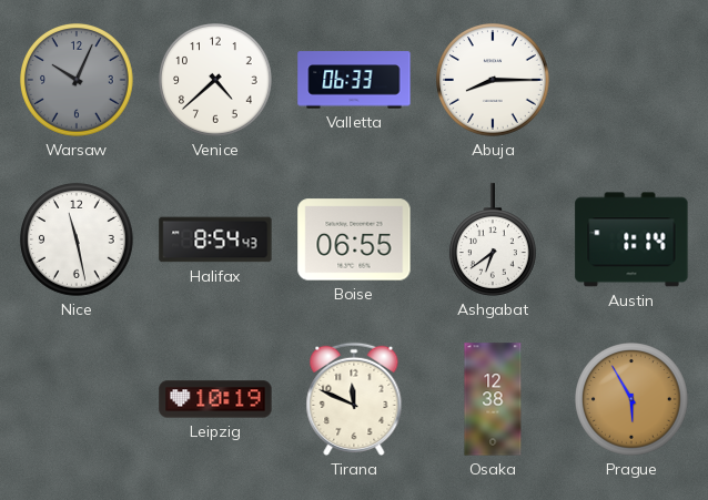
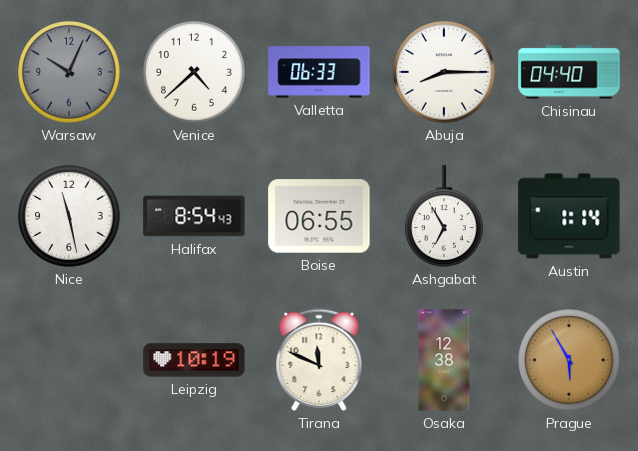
Chisinau: none -> 04:40 (569, 72)
Ashgabat: 6:39 -> 6:55 (444, 216)
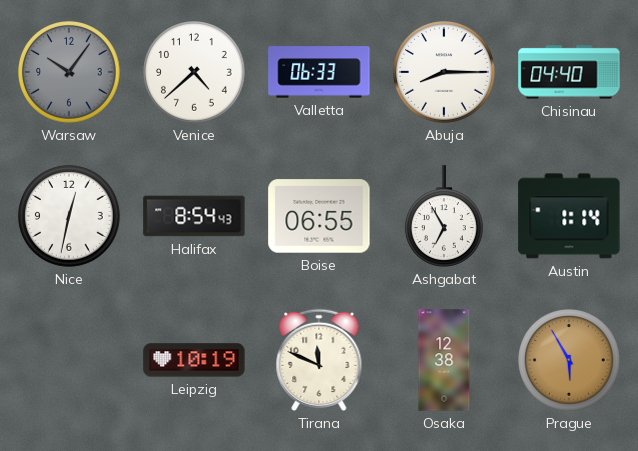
Warsaw: 10:04 -> 10:06 (70, 73)
Nice: 11:28 -> 12:32 (70, 217)
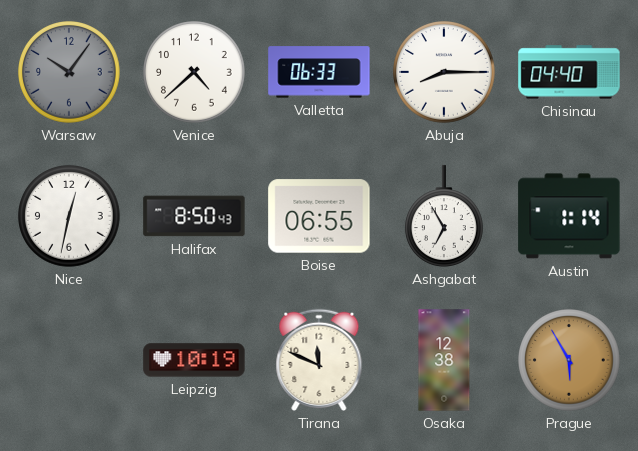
Halifax: 8:54 -> 8:50 (194, 216)
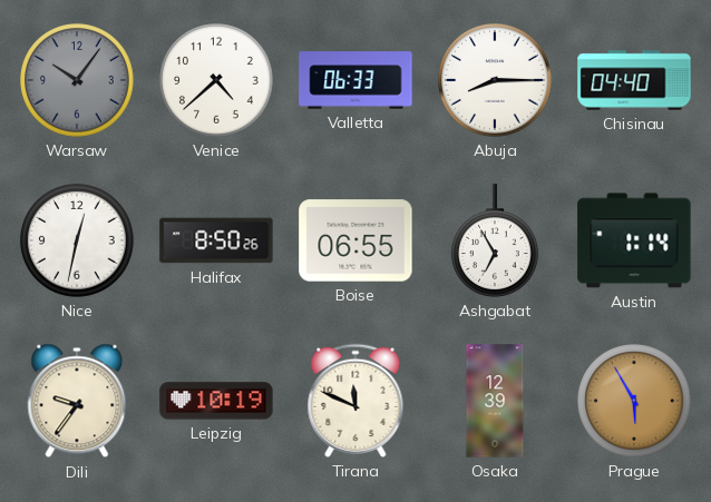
Halifax: 8:50:43 -> 8:50:26 (216, 240)
Dili: none -> 9:36 (77, 401)
Osaka: 12:38 -> 12:39 (495, 401)
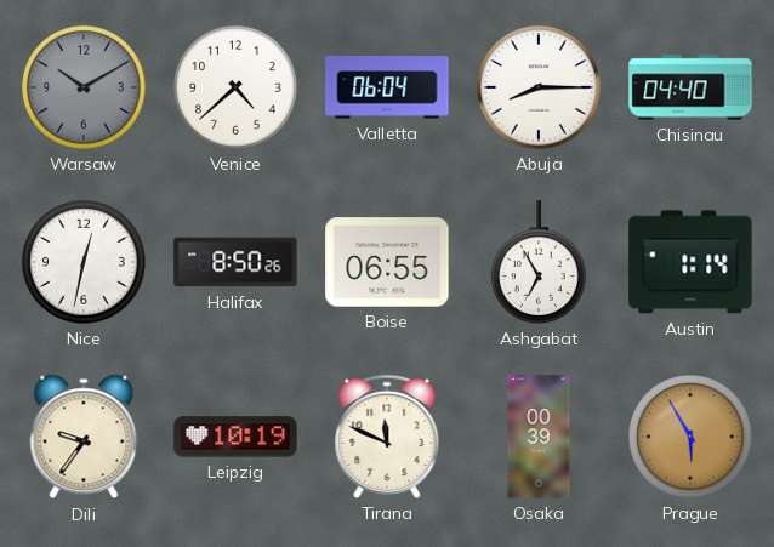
Warsaw: 10:06 -> 10:10 (85, 89)
Valletta: 06:33 -> 06:04 (387, 87)
Osaka: 12:39 -> 00:39 (539, 437)
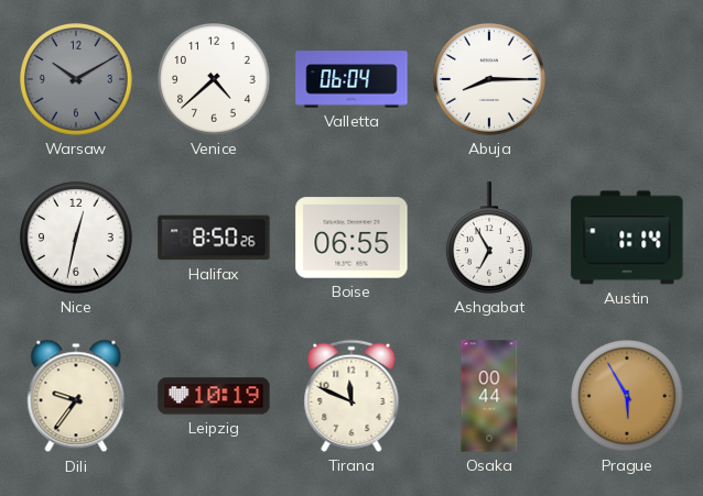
Chisinau: 04:40 -> none (690, 87)
Osaka: 00:39 -> 00:44 (489, 396)
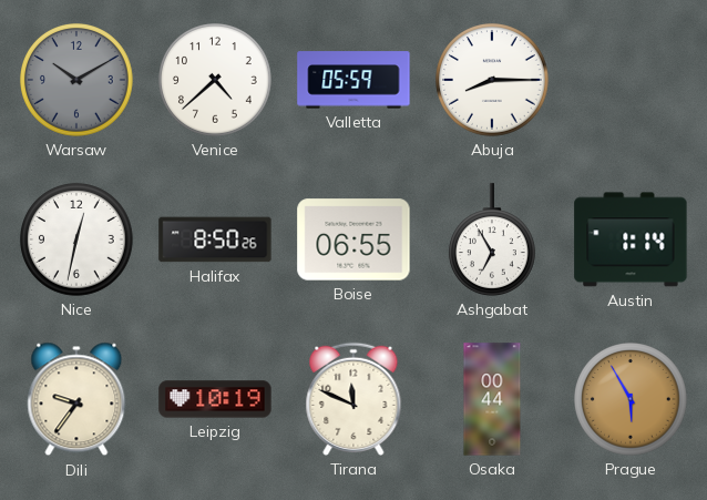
Valletta: 06:04 -> 05:59 (353, 80)
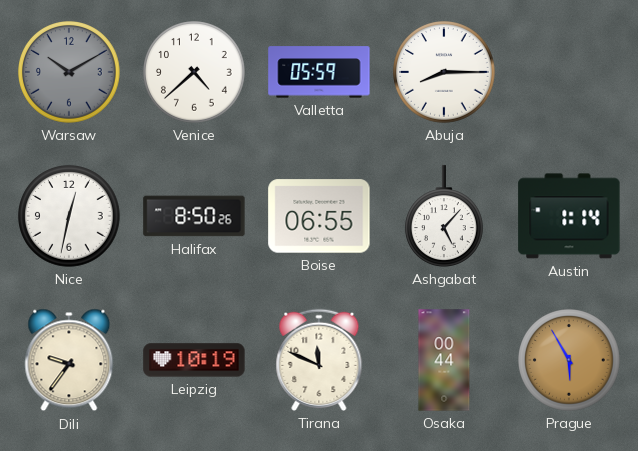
Ashgabat: 6:55 -> 5:07 (444, 216)
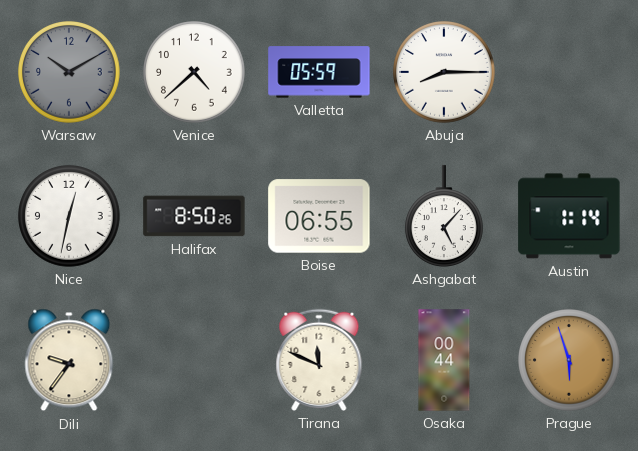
Leipzig: 10:19 -> none (194, 360)
Prague: 5:55 -> 5:57 (570, 361)
